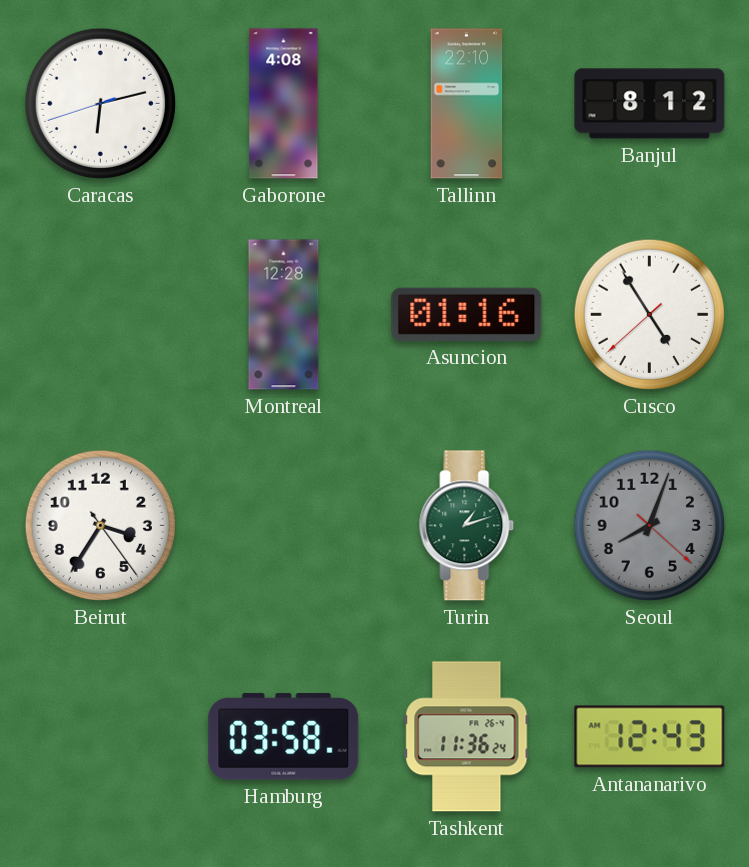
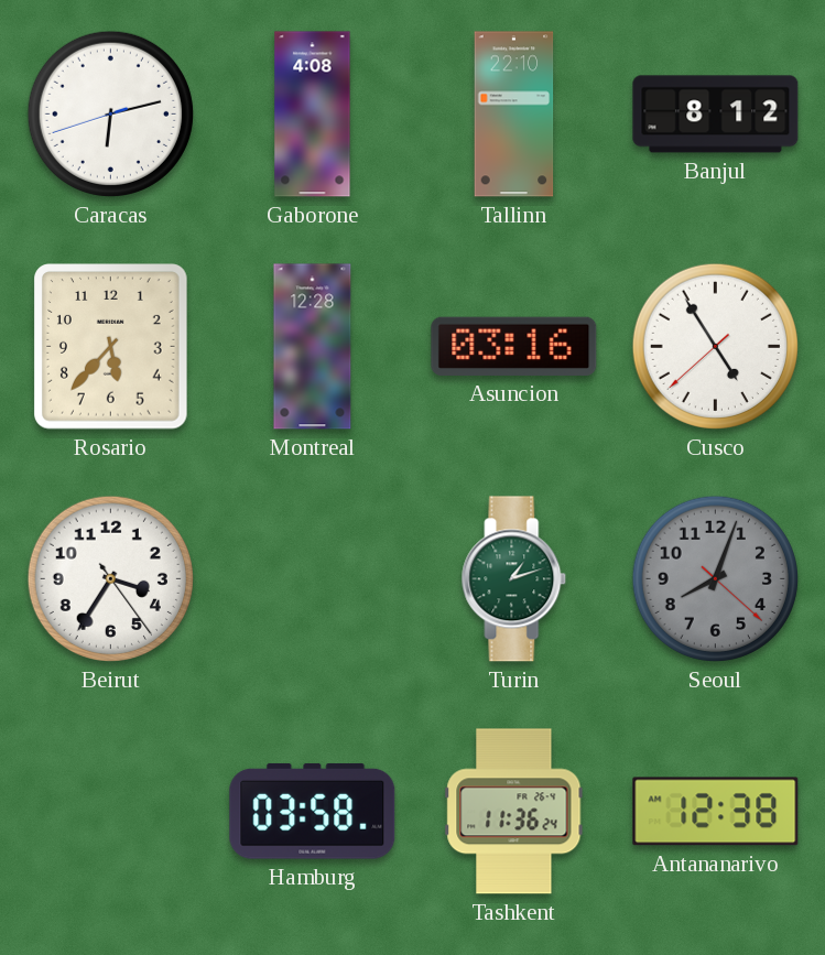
Rosario: none -> 5:37 (111, 347)
Asuncion: 01:16 -> 03:16 (514, 346)
Antananarivo: 12:43 -> 12:38 (716, 812)
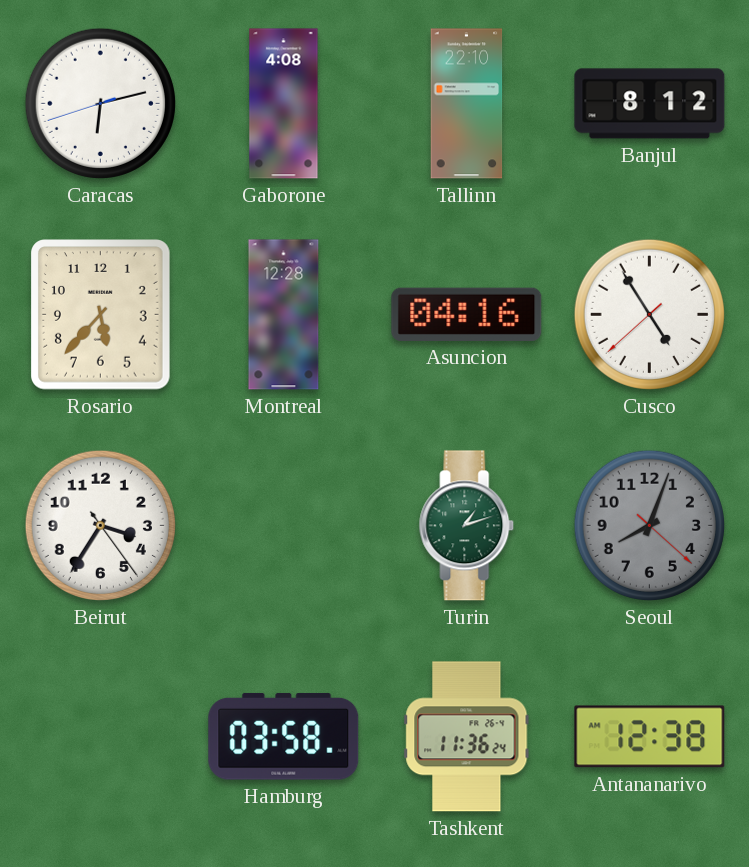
Asuncion: 03:16 -> 04:16 (467, 314)
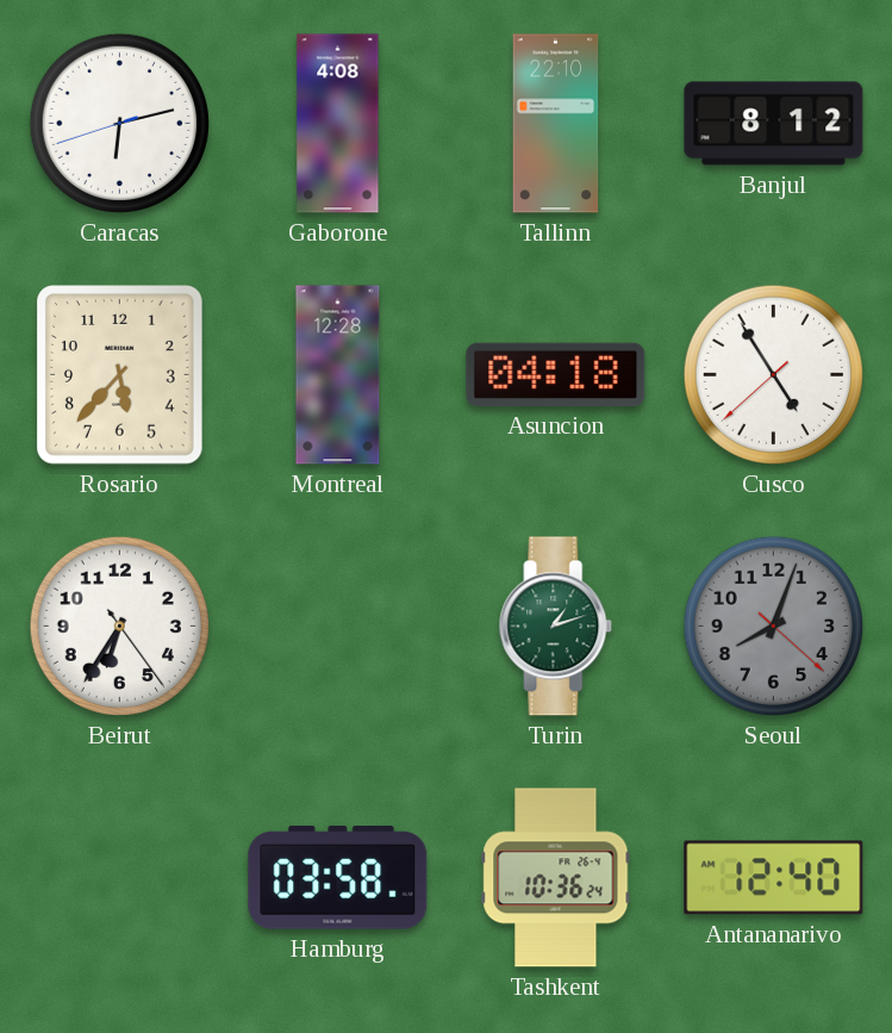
Asuncion: 04:16 -> 04:18 (556, 374)
Beirut: 3:35 -> 6:35 (119, 626)
Tashkent: 11:36 -> 10:36 (556, 878)
Antananarivo: 12:38 -> 12:40 (774, 878)
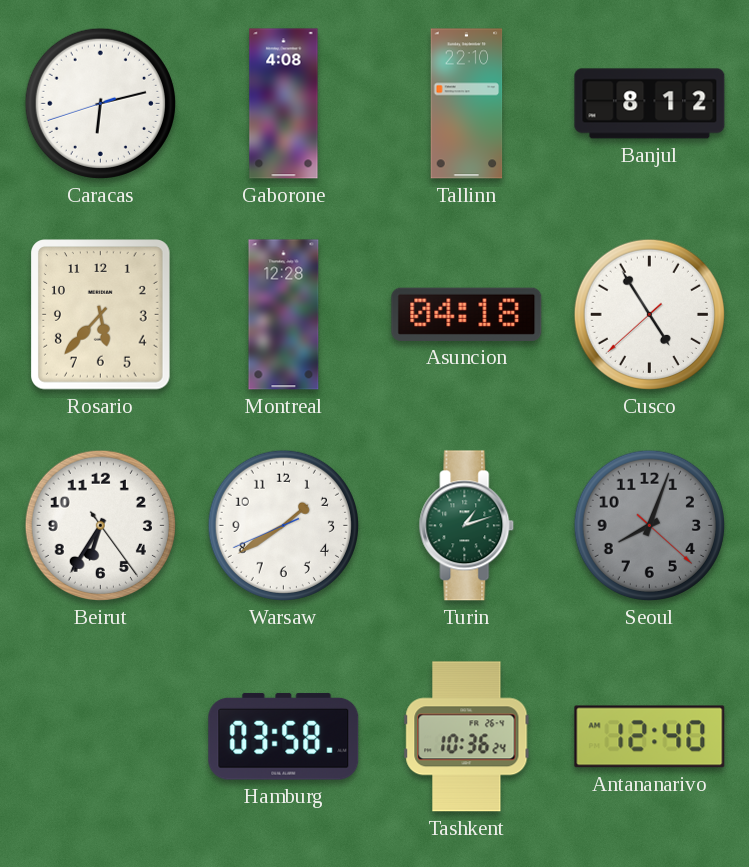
Warsaw: none -> 1:39 (283, 525)
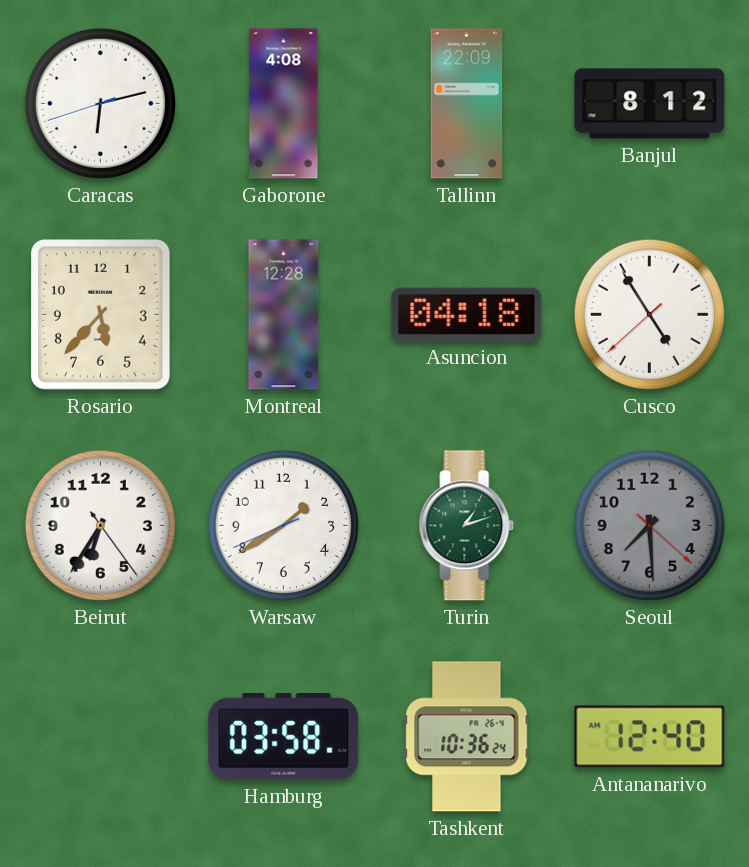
Tallinn: 22:10 -> 22:09 (467, 104)
Seoul: 8:03 -> 7:29 (649, 525)
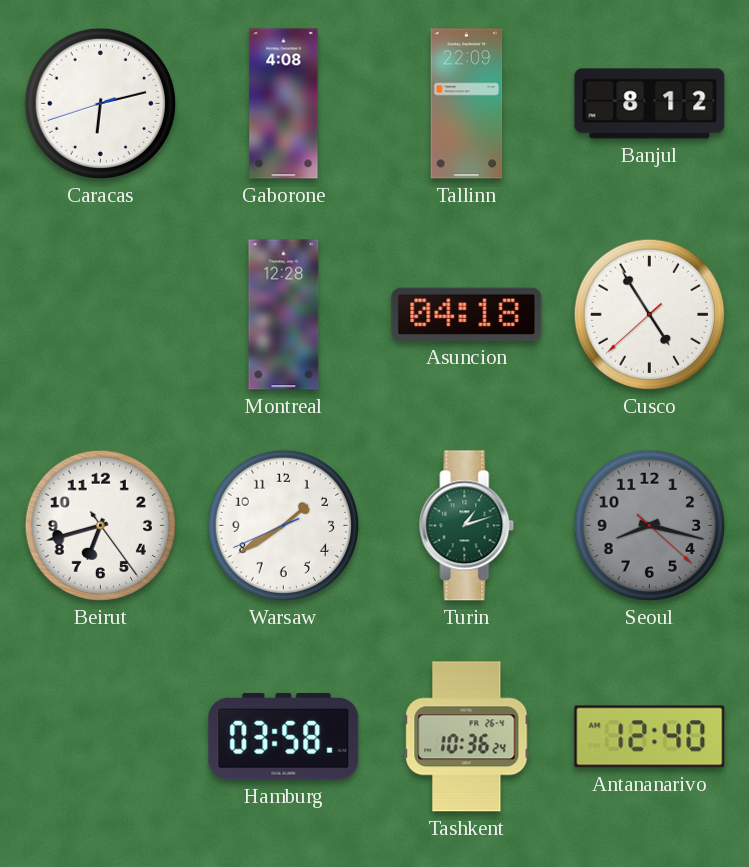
Rosario: 5:37 -> none (101, 315)
Beirut: 6:35 -> 6:42 (100, 525)
Seoul: 7:29 -> 8:17 (649, 525)
